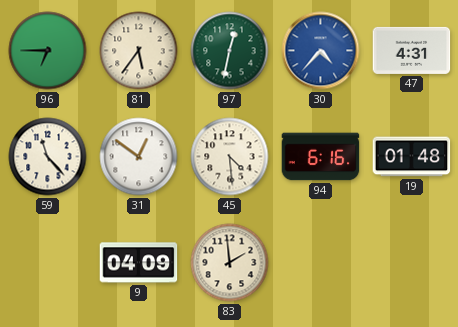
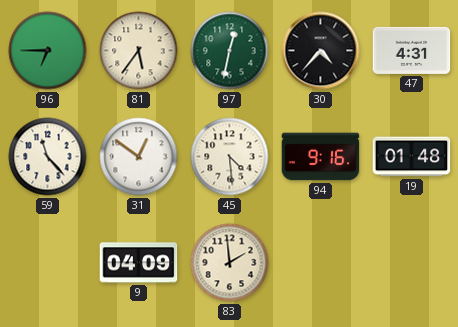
30 dial: blue -> black (321, 51)
94: 6:16 -> 9:16 (321, 157)
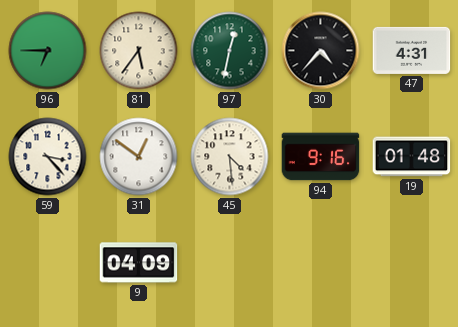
59: 11:23 -> 3:23 (48, 157)
83: 1:59 -> none (230, 263)
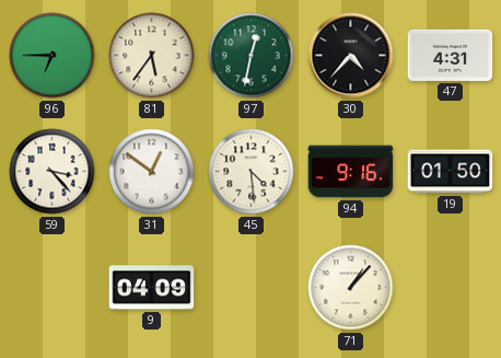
19: 01:48 -> 01:50 (451, 172)
71: none -> 1:07 (351, 288)
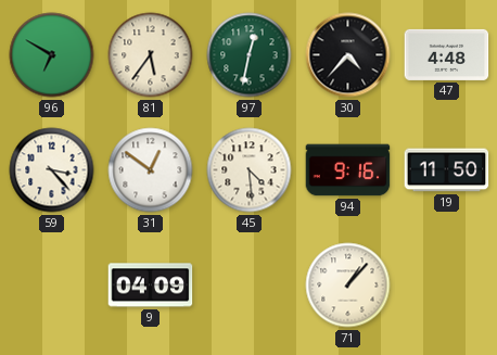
96: 6:45 -> 6:50 (52, 55)
47: 4:31 -> 4:48 (447, 54)
19: 01:50 -> 11:50 (447, 170)
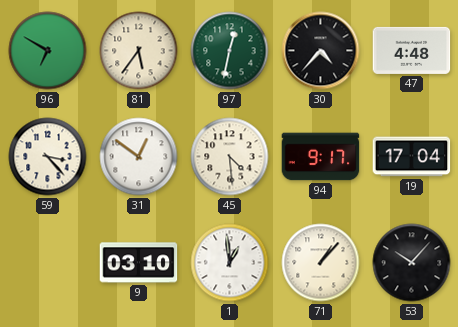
94: 9:16 -> 9:17 (321, 157)
19: 11:50 -> 17:04 (412, 157)
9: 04:09 -> 03:10 (139, 263)
1: none -> 12:59 (230, 263)
53: none -> 10:07 (412, 263)
